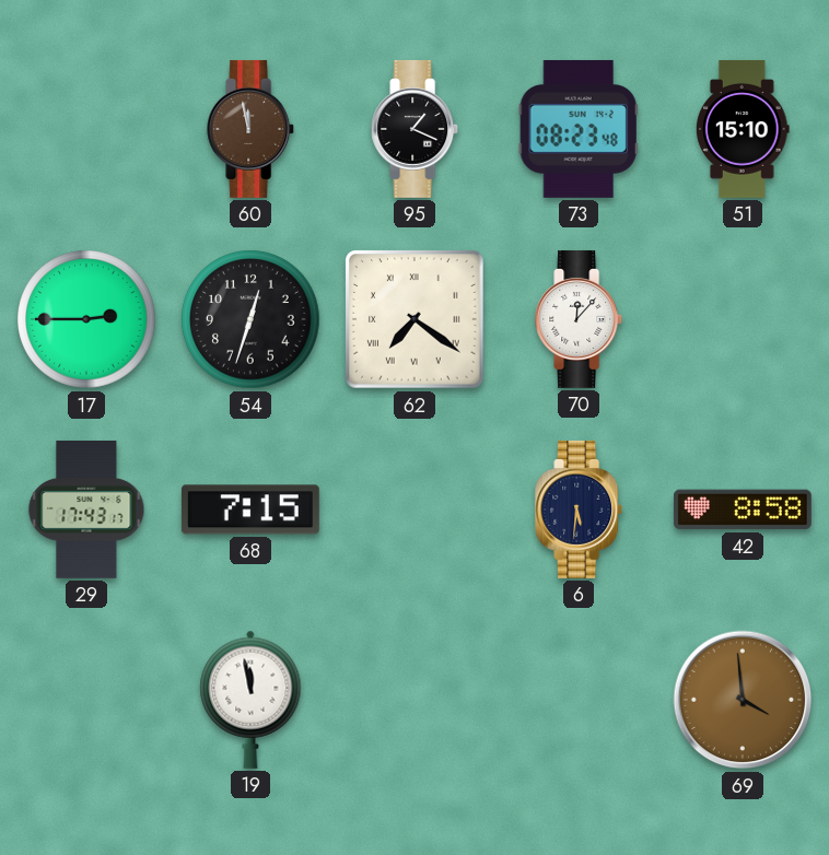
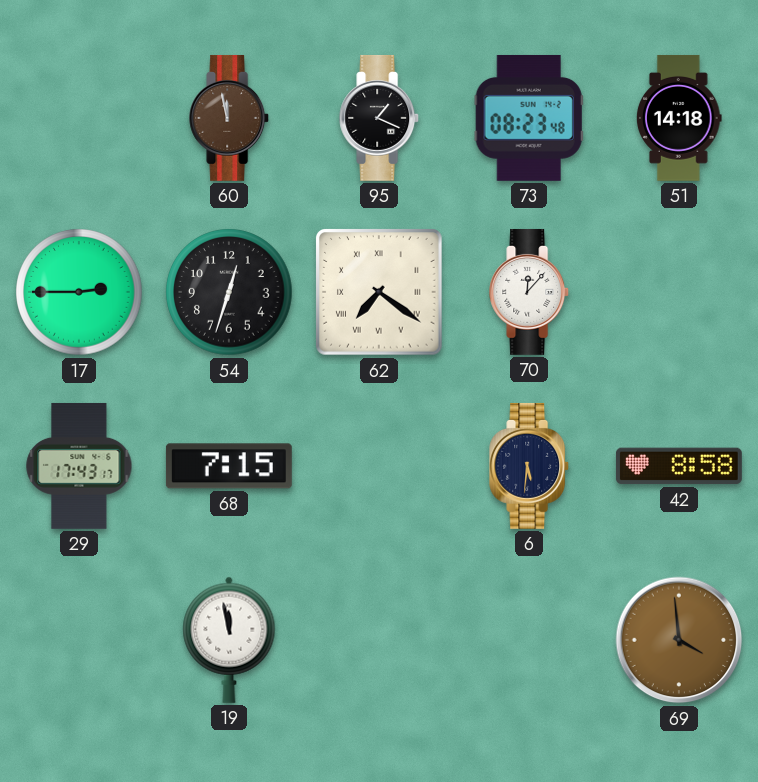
51: 15:10 -> 14:18 (680, 118)
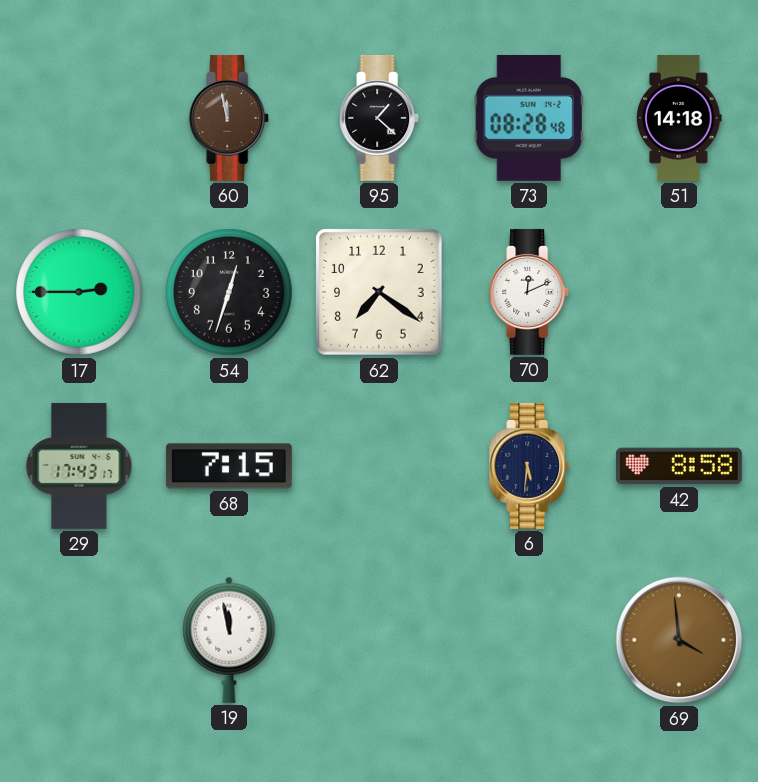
95: 1:19 -> 1:22 (380, 118)
73: 08:23 -> 08:28 (529, 118)
62 numerals: Roman -> Arabic (379, 292)
70: 12:07 -> 12:11 (530, 292)
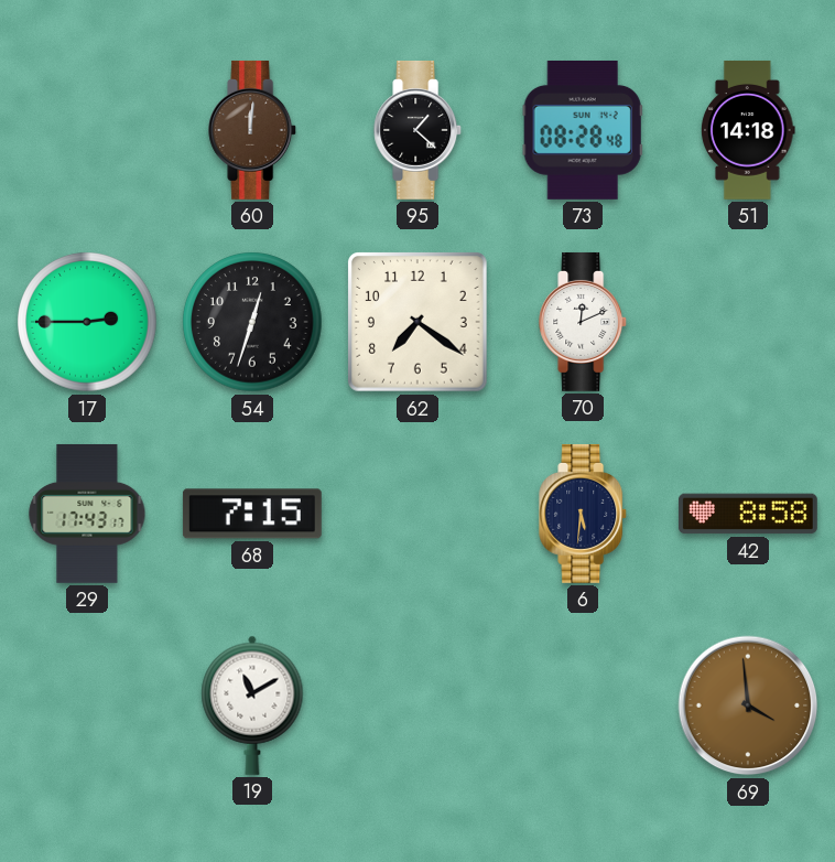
60: 11:58 -> 12:01 (253, 130)
19: 11:58 -> 11:10 (252, 705)
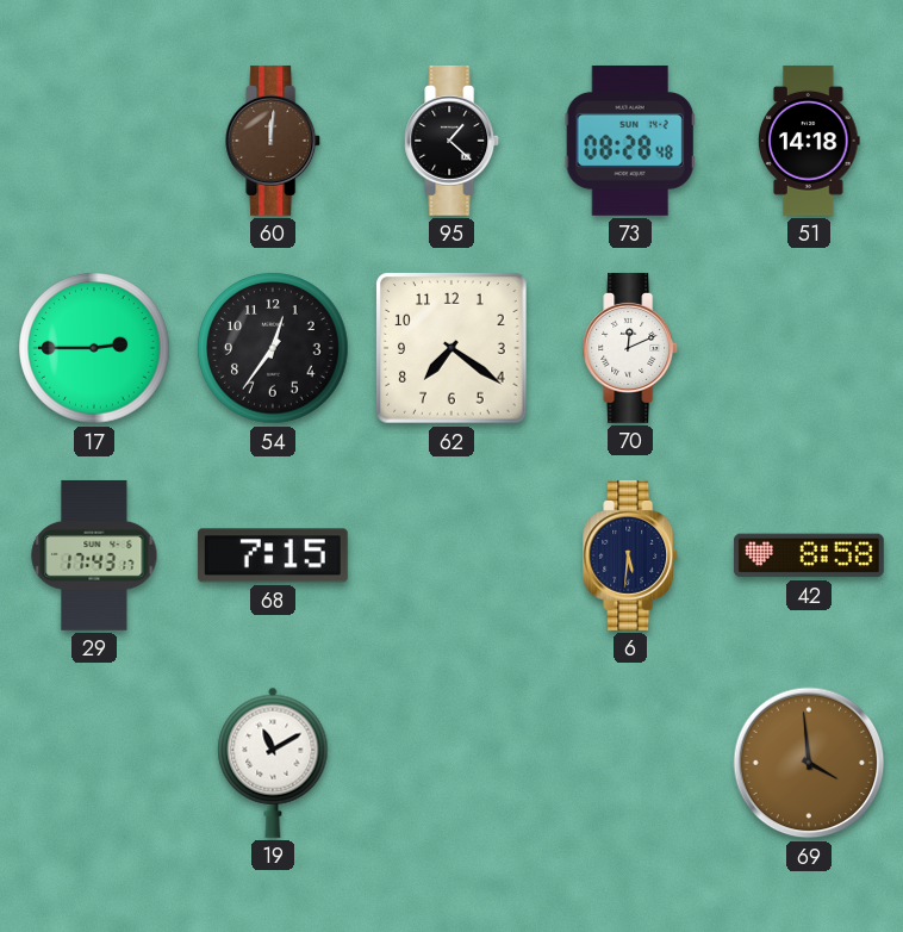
54: 12:33 -> 12:36 (273, 348)
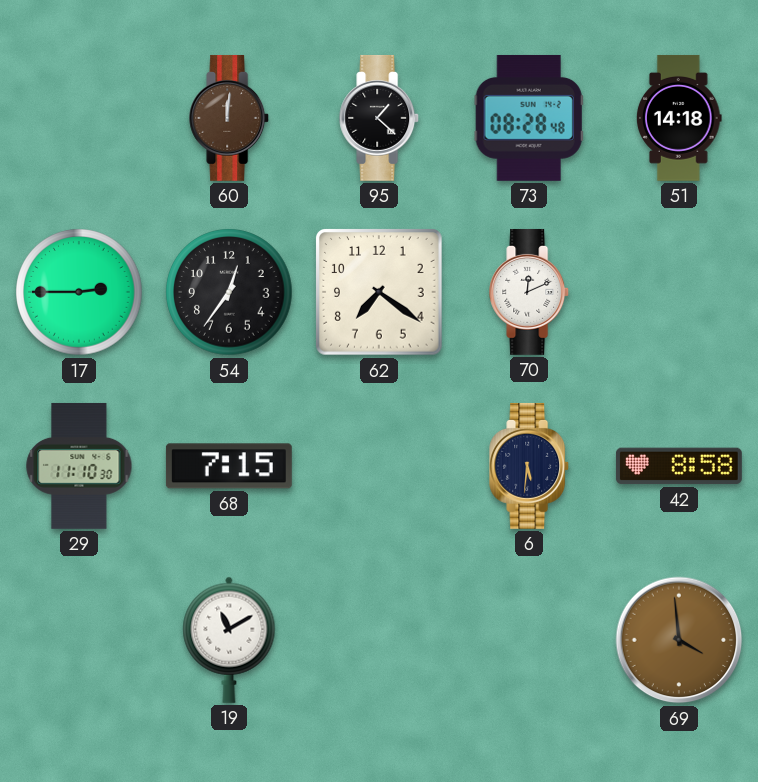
29: 17:43 -> 11:10 (79, 466)
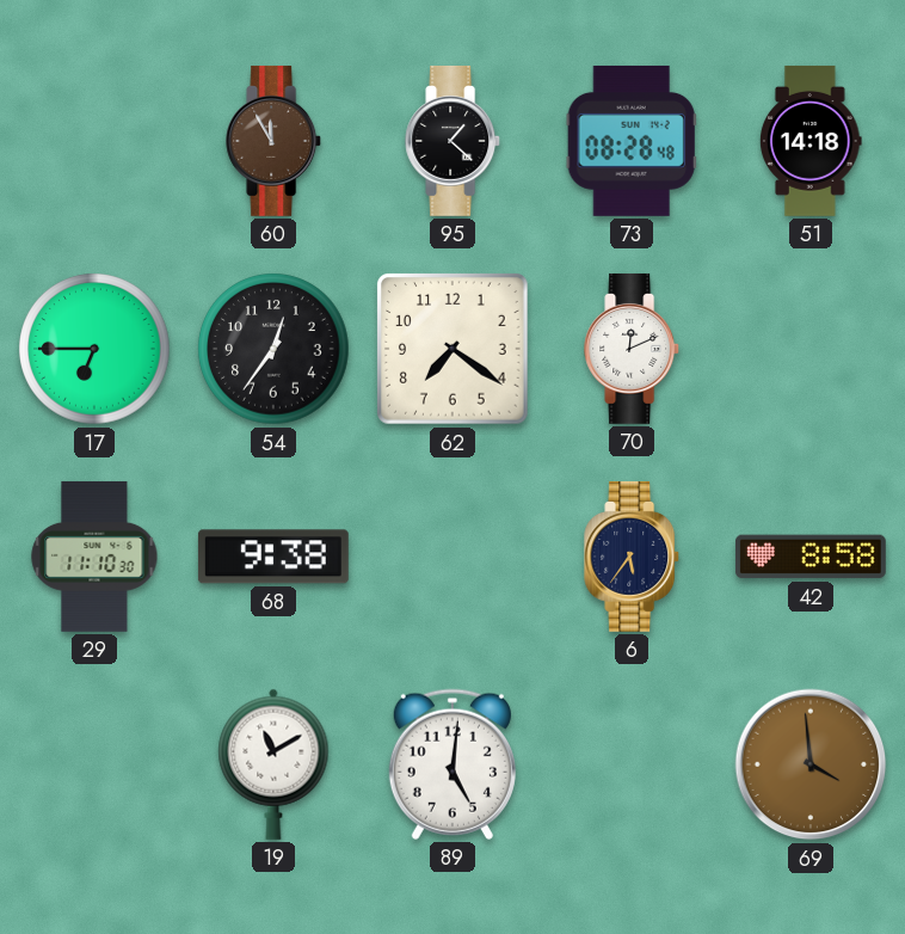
60: 12:01 -> 11:55 (275, 141)
17: 2:45 -> 6:45 (94, 349)
68: 7:15 -> 9:38 (273, 557)
6: 5:31 -> 5:36 (633, 557)
89: none -> 5:01 (452, 764)
